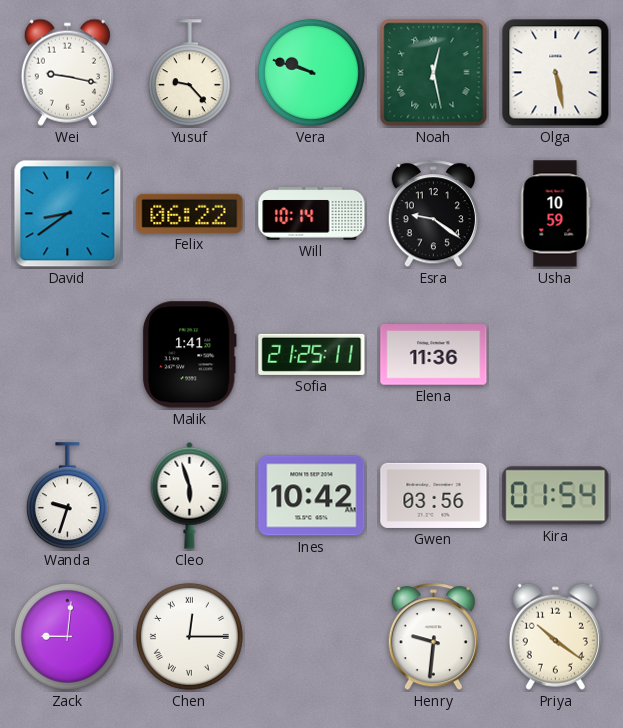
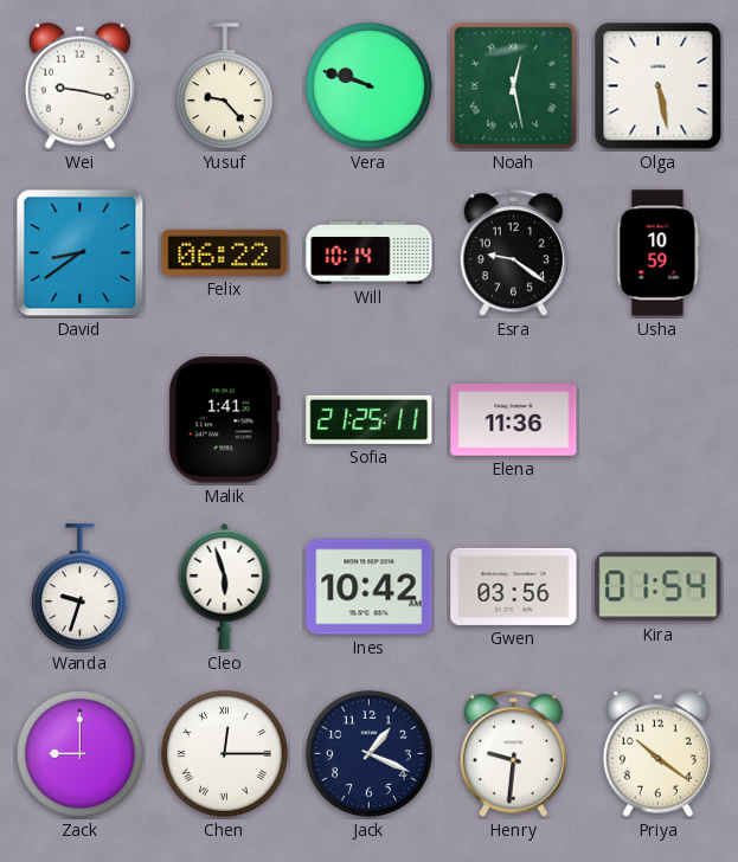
Zack: 9:01 -> 9:00 (79, 753)
Jack: none -> 1:19 (368, 753)
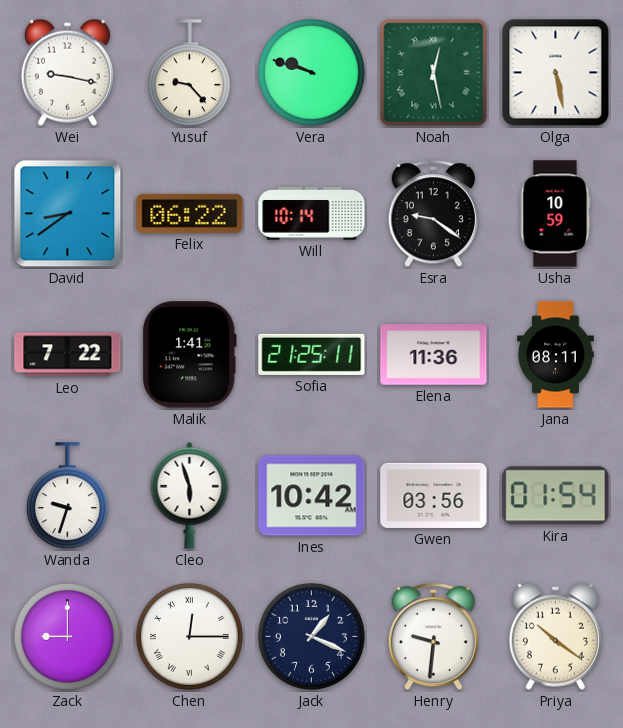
Leo: none -> 7:22 (68, 355)
Jana: none -> 08:11 (556, 355)
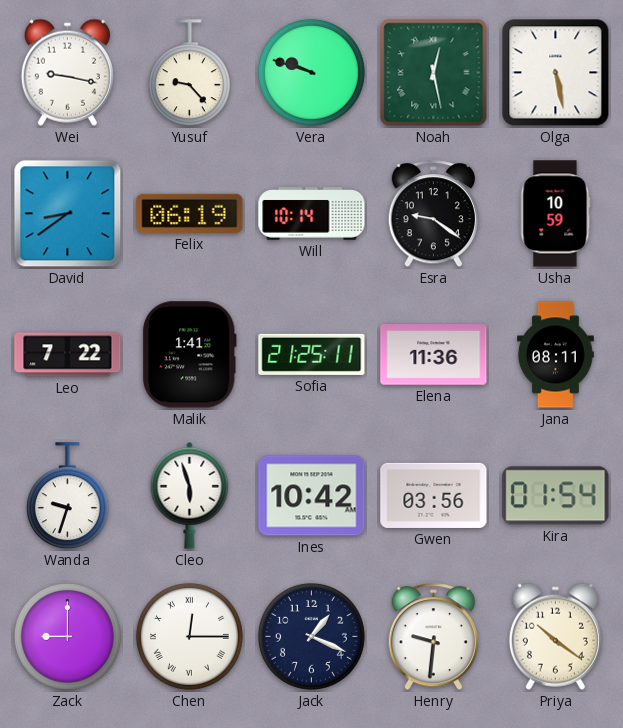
Felix: 06:22 -> 06:19 (190, 213)
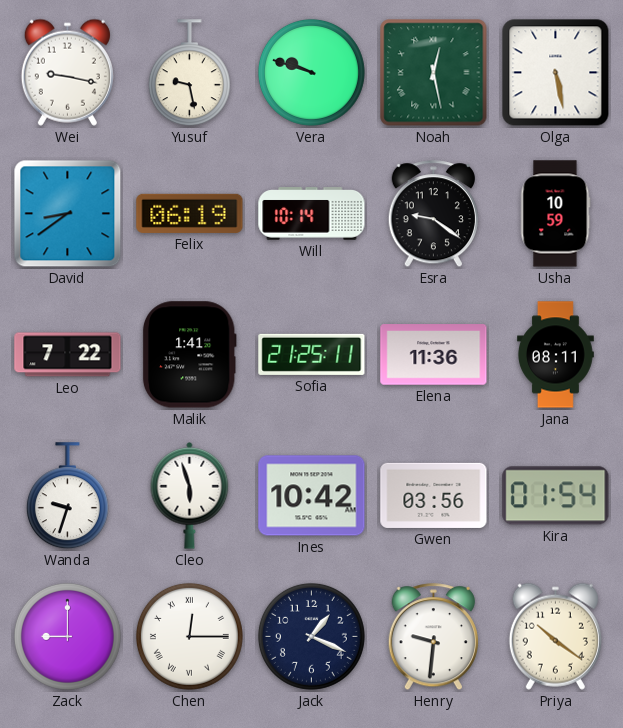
Yusuf: 9:23 -> 9:28 (189, 73)
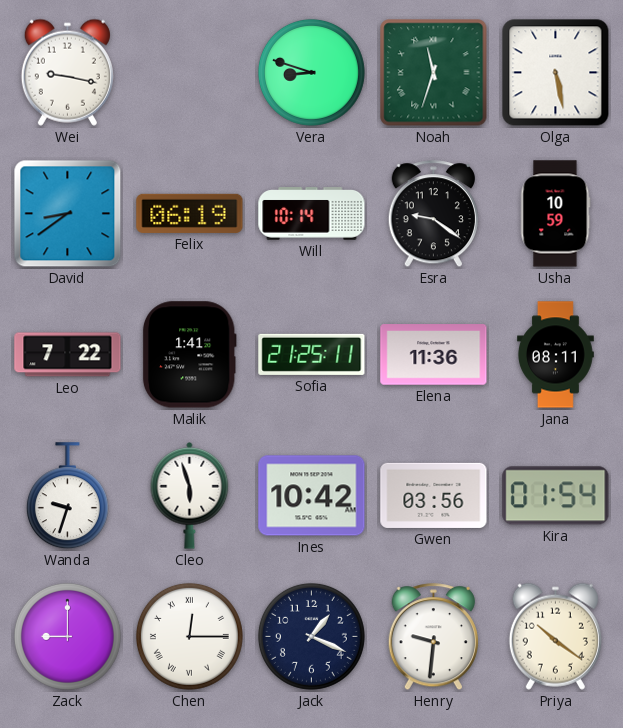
Yusuf: 9:28 -> none (189, 73)
Vera: 9:48 -> 8:48 (311, 72)
Noah: 12:28 -> 11:33 (434, 73)
